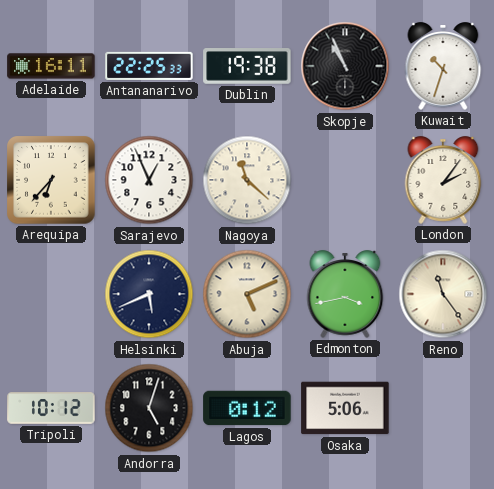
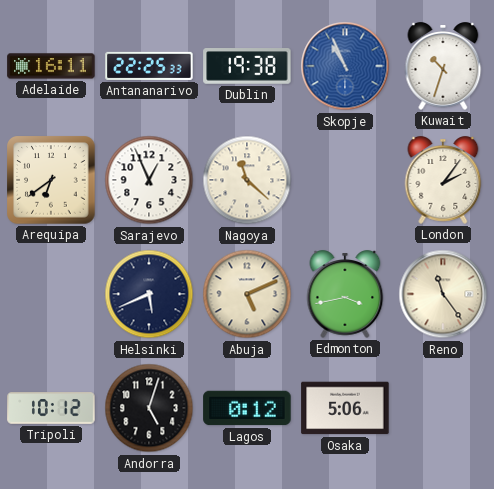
Skopje dial: black -> blue (345, 66)
Arequipa: 6:37 -> 6:39 (51, 180)
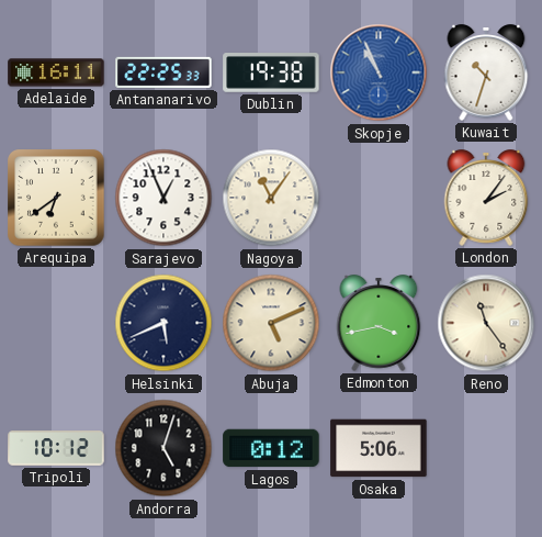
Nagoya: 11:22 -> 11:06 (271, 198)
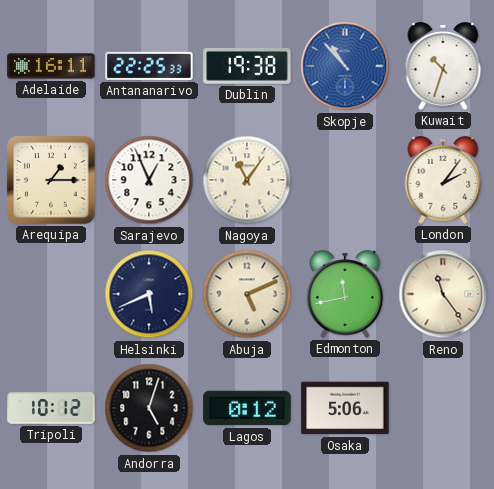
Skopje: 10:56 -> 10:53 (345, 66)
Arequipa: 6:39 -> 1:15 (51, 180)
Edmonton: 3:43 -> 11:43 (345, 294)
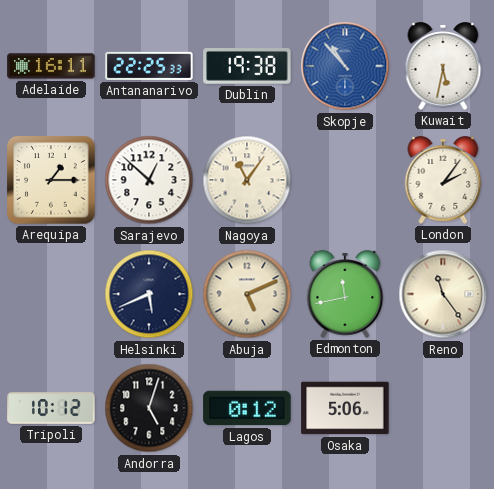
Kuwait: 10:33 -> 5:32 (443, 66)
Sarajevo: 12:56 -> 12:52 (149, 180)
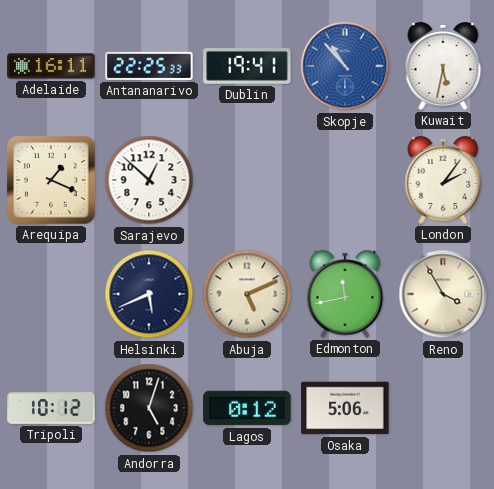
Dublin: 19:38 -> 19:41 (247, 66)
Arequipa: 1:15 -> 1:19 (51, 180)
Nagoya: 11:06 -> none (247, 180)
Reno: 11:24 -> 3:55 (443, 294)
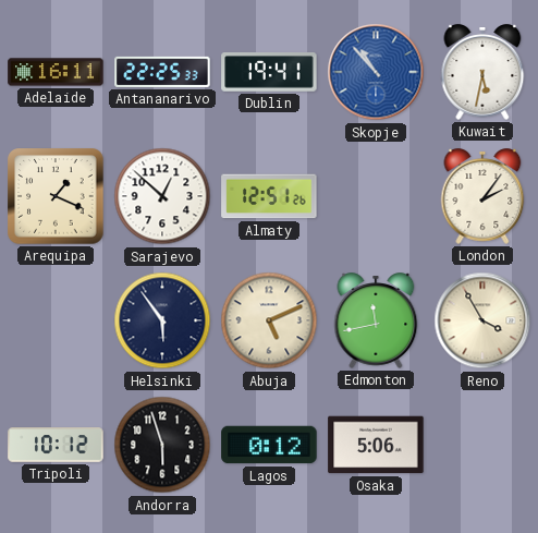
Almaty: none -> 12:51 (269, 196)
Helsinki: 5:41 -> 5:54 (162, 320)
Andorra: 5:03 -> 5:57 (162, 445)
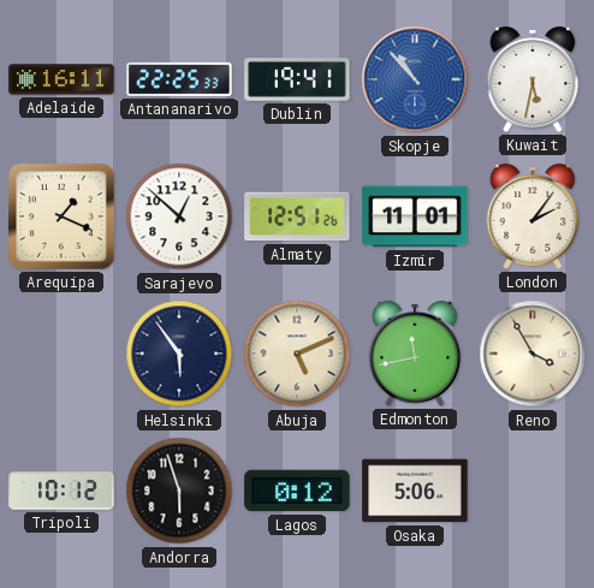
Izmir: none -> 11:01 (415, 216)
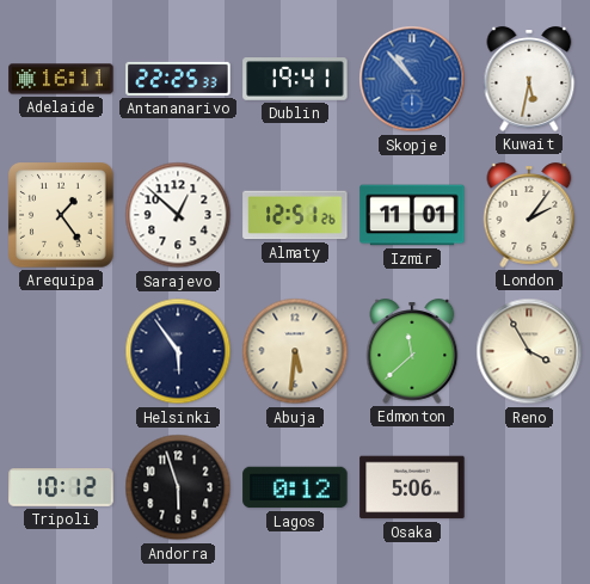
Arequipa: 1:19 -> 1:24 (61, 215)
Abuja: 5:11 -> 5:31 (295, 351)
Edmonton: 11:43 -> 11:38 (412, 351)
